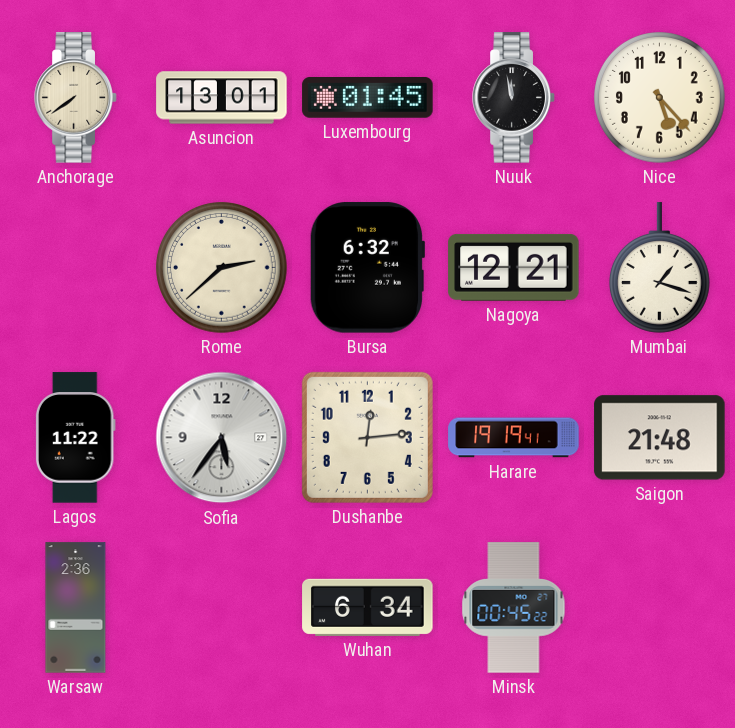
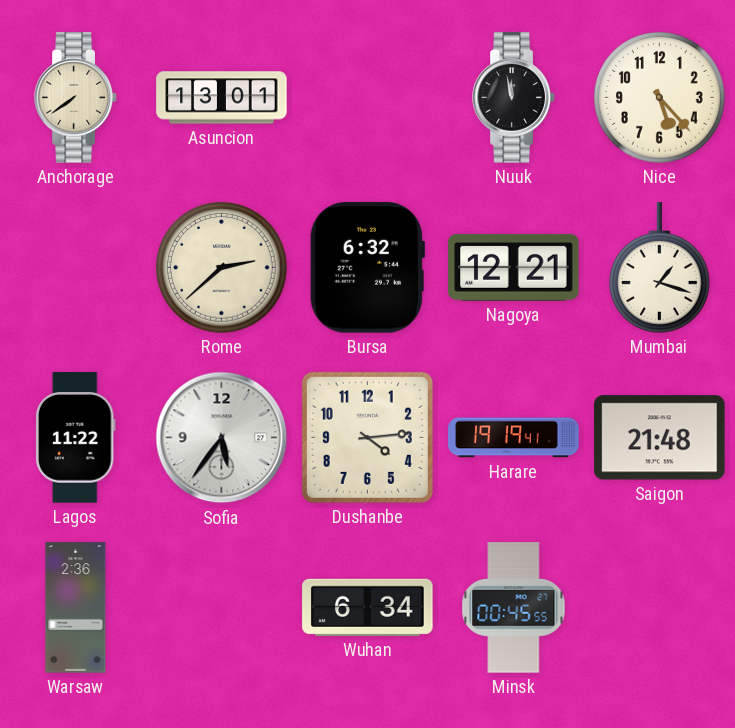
Luxembourg: 01:45 -> none (368, 98)
Dushanbe: 12:14 -> 4:14 (367, 437)
Minsk: 00:45:22 -> 00:45:55 (514, 608)
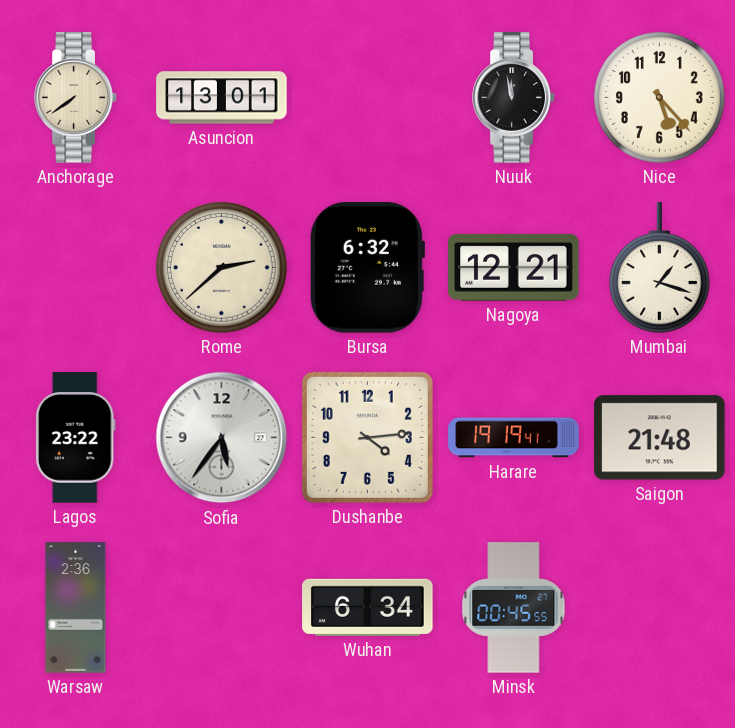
Lagos: 11:22 -> 23:22 (75, 438)
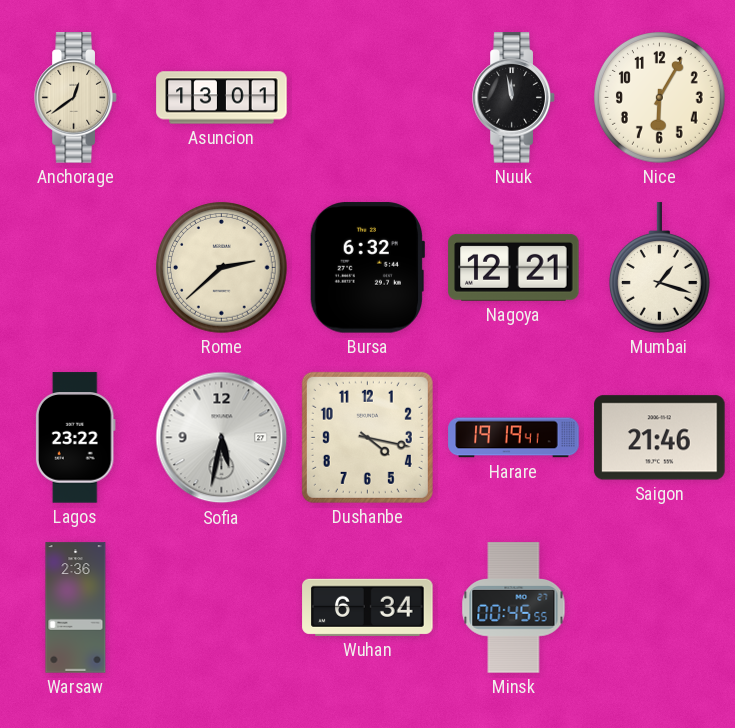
Anchorage: 7:39 -> 12:39 (76, 98)
Nice: 5:23 -> 6:05 (660, 98)
Sofia: 5:36 -> 5:32 (222, 438)
Dushanbe: 4:14 -> 4:17 (367, 437)
Saigon: 21:48 -> 21:46 (660, 438)
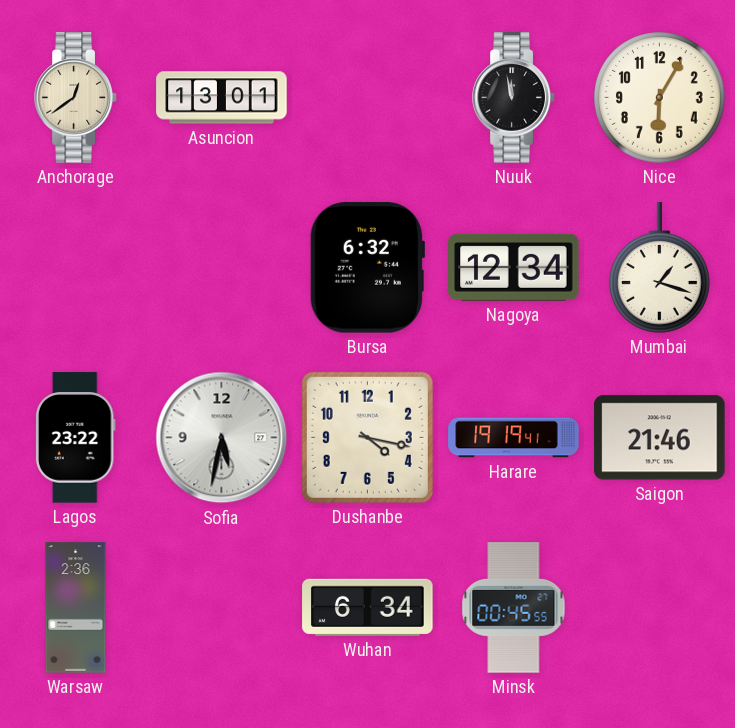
Rome: 2:38 -> none (222, 268)
Nagoya: 12:21 -> 12:34 (514, 267)
